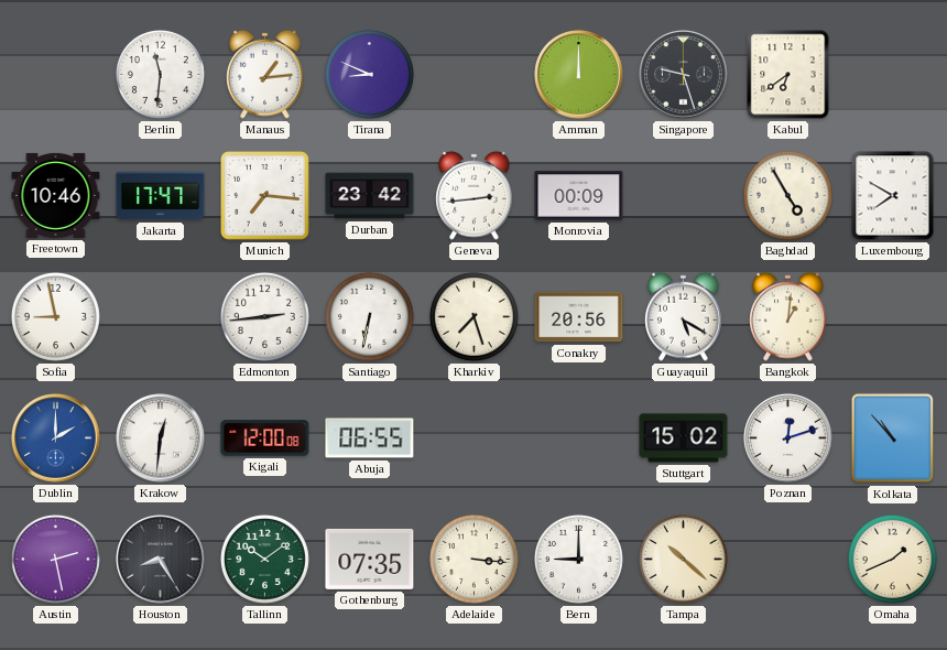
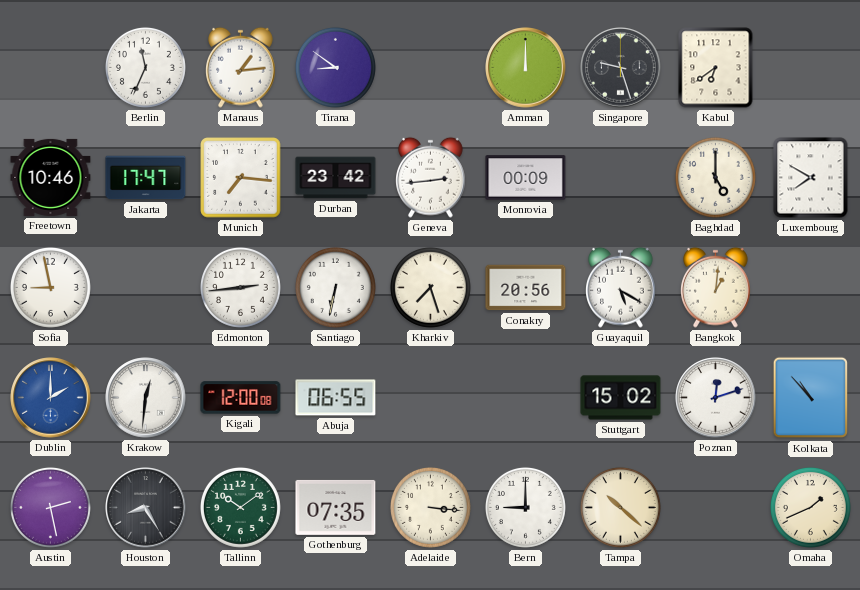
Berlin: 11:31 -> 11:34 (145, 67)
Tirana: 8:49 -> 8:51 (335, 67)
Baghdad: 4:55 -> 5:00 (715, 177)
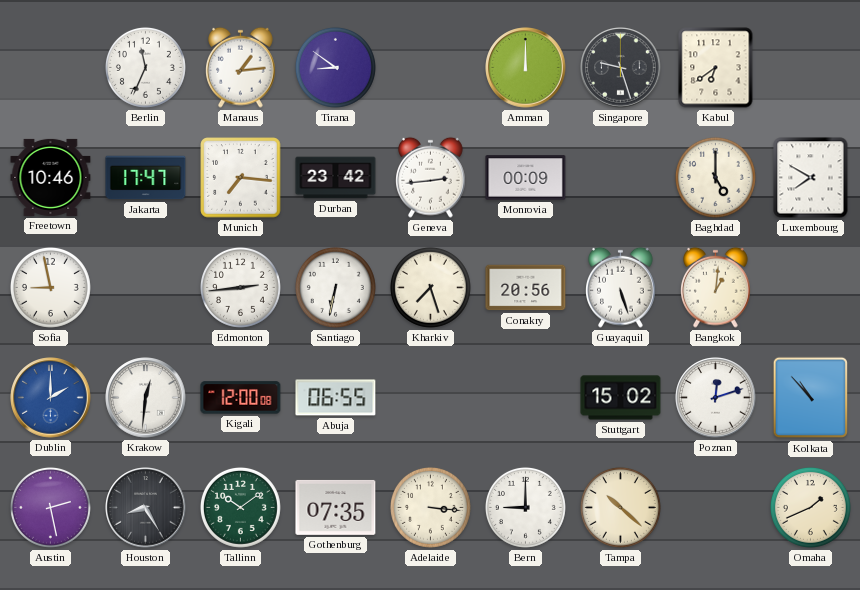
Guayaquil: 5:20 -> 5:27 (621, 287)
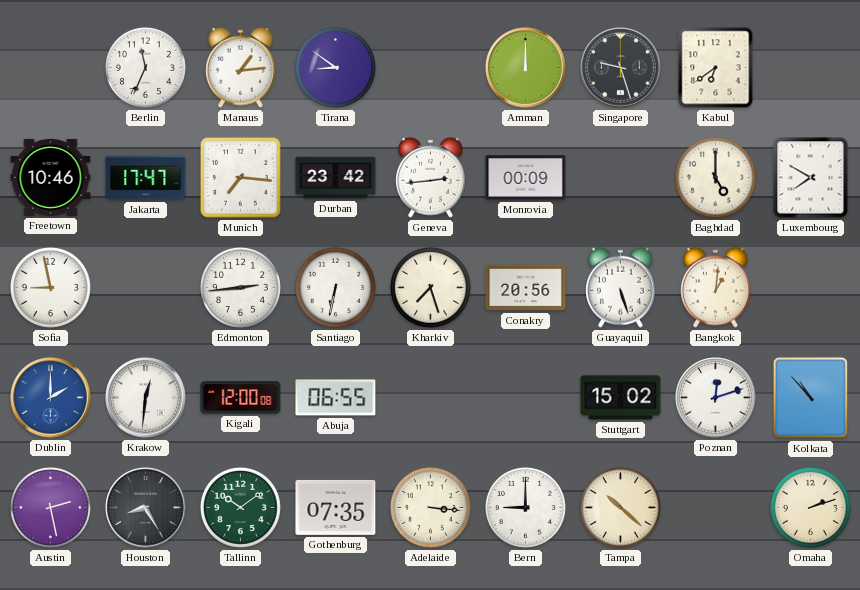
Omaha: 1:41 -> 2:12 (810, 507)
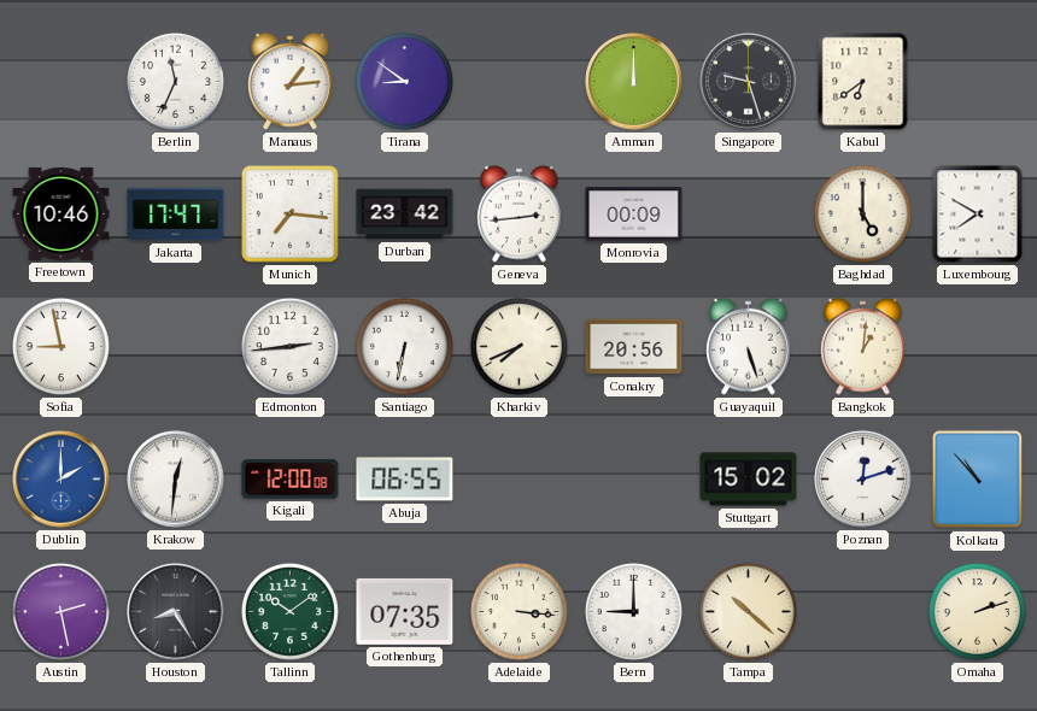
Kharkiv: 7:27 -> 7:41 (518, 346)
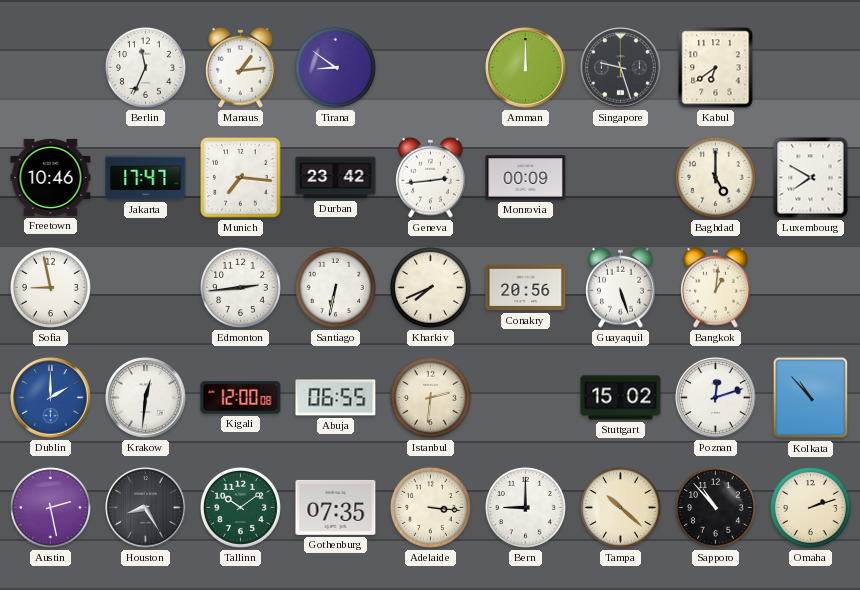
Istanbul: none -> 2:31 (430, 397)
Sapporo: none -> 10:53 (715, 507)
